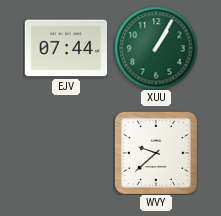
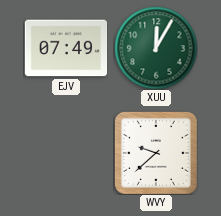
EJV: 07:44 -> 07:49 (66, 48)
XUU: 1:05 -> 12:05 (156, 48)
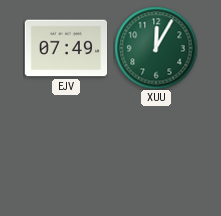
WVY: 9:38 -> none (156, 153)
